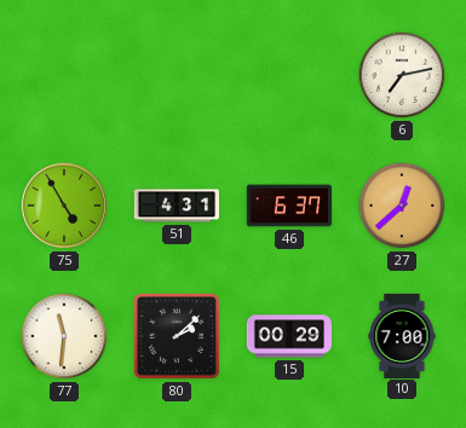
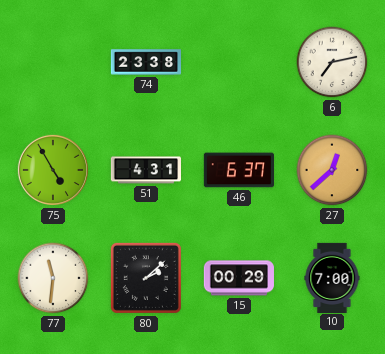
74: none -> 23:38 (145, 62)
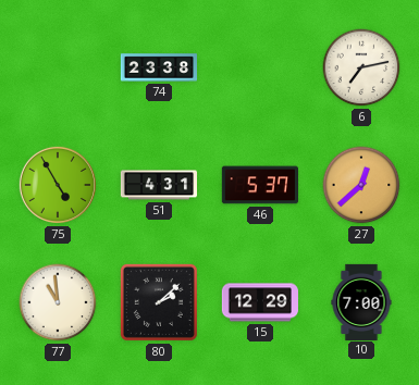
46: 6:37 -> 5:37 (259, 185)
77: 11:31 -> 10:59 (58, 302)
15: 00:29 -> 12:29 (260, 302)
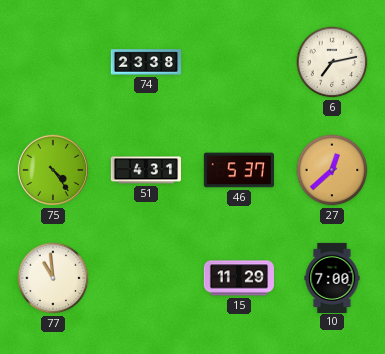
75: 4:55 -> 4:24 (53, 170)
80: 2:08 -> none (159, 302)
15: 12:29 -> 11:29 (239, 278)
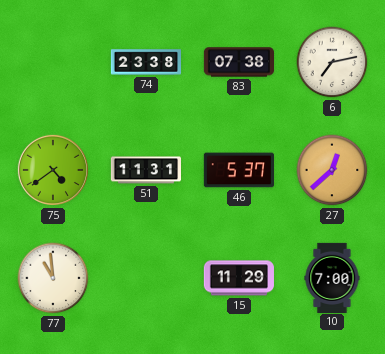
83: none -> 07:38 (238, 62)
75: 4:24 -> 4:39 (53, 170)
51: 4:31 -> 11:31 (145, 170)
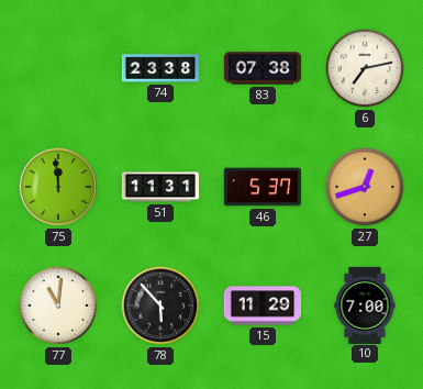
75: 4:39 -> 11:59 (58, 187)
27: 12:38 -> 12:42 (365, 187)
77: 10:59 -> 11:01 (58, 305)
78: none -> 5:53 (160, 305)
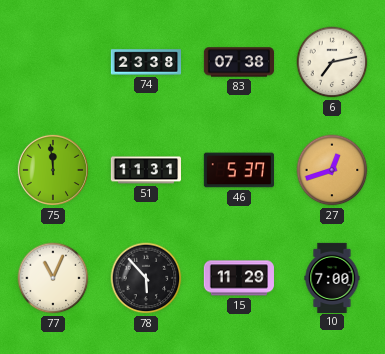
77: 11:01 -> 11:04 (53, 278)
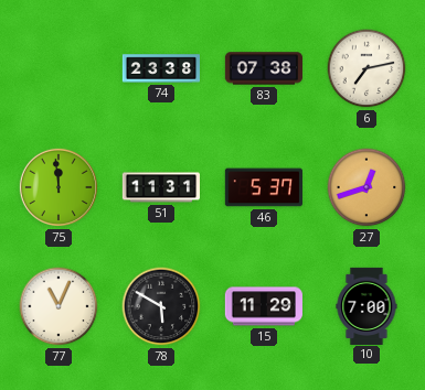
78: 5:53 -> 5:50 (161, 306)
